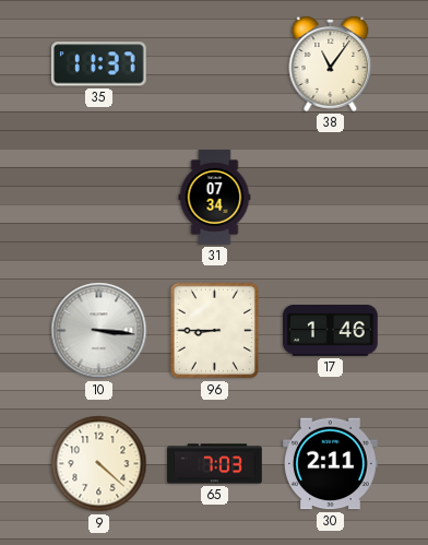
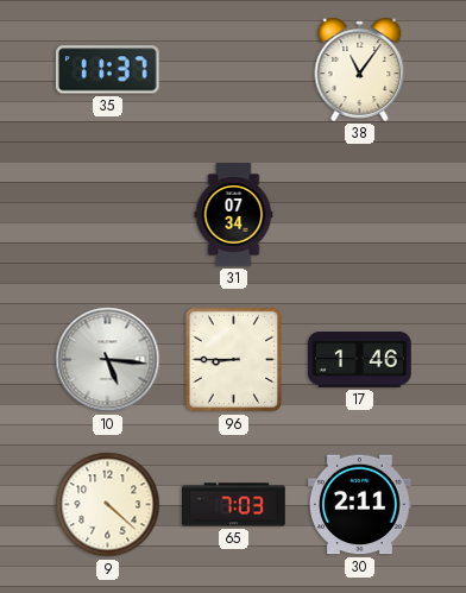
10: 3:16 -> 5:16 (108, 360)
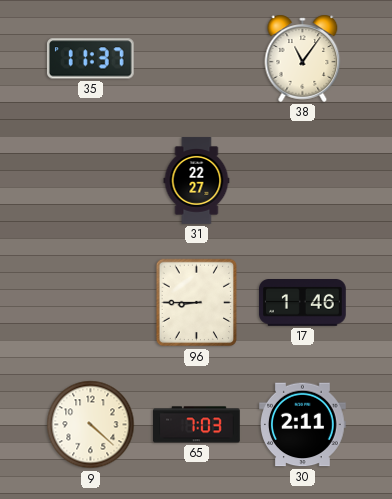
31: 07:34 -> 22:27 (197, 181)
10: 5:16 -> none (108, 360)
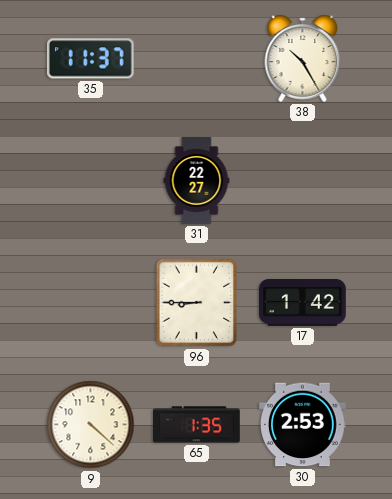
38: 11:06 -> 10:25 (303, 58)
17: 1:46 -> 1:42 (303, 303)
65: 7:03 -> 1:35 (197, 425)
30: 2:11 -> 2:53 (303, 425)
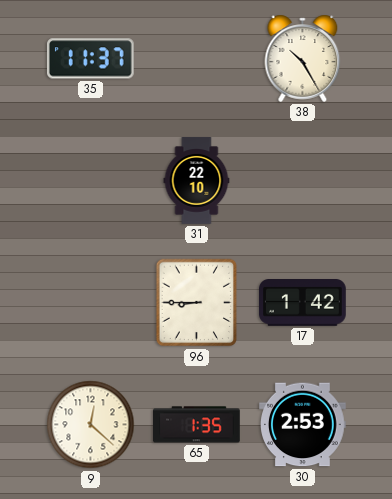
31: 22:27 -> 22:10 (197, 181)
9: 4:22 -> 12:22 (91, 425)
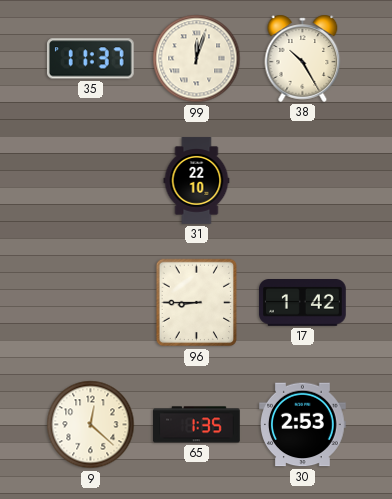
99: none -> 12:03 (197, 59)
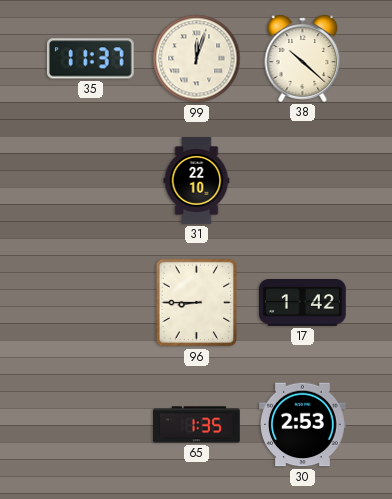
38: 10:25 -> 10:22 (303, 58)
9: 12:22 -> none (91, 425)
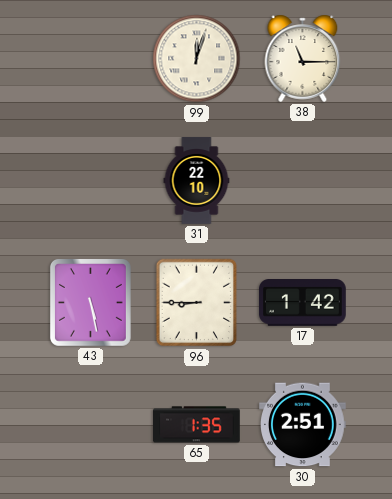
35: 11:37 -> none (90, 59)
38: 10:22 -> 11:15 (303, 58)
43: none -> 5:28 (90, 302)
30: 2:53 -> 2:51 (303, 425)
